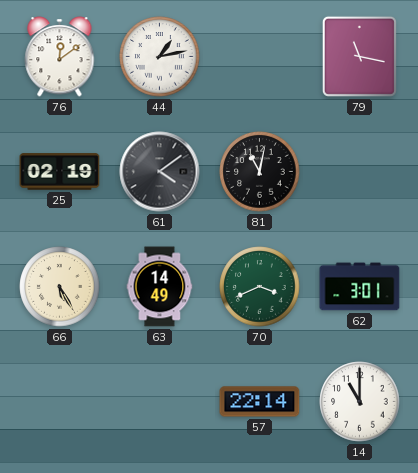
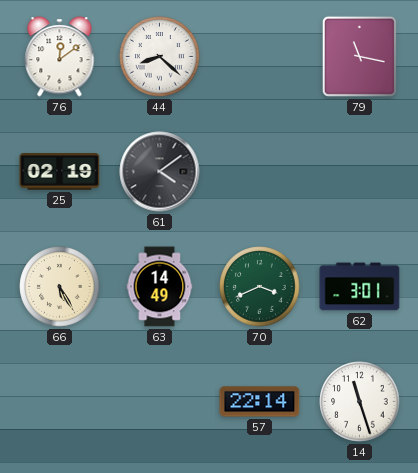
44: 1:13 -> 8:22 (160, 57)
81: 11:02 -> none (260, 172)
14: 11:00 -> 11:27 (360, 402)
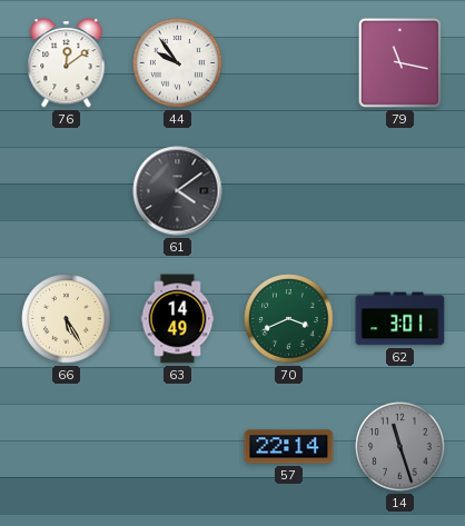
44: 8:22 -> 9:54 (178, 63)
25: 02:19 -> none (60, 172)
14 dial: white -> grey (400, 447)
